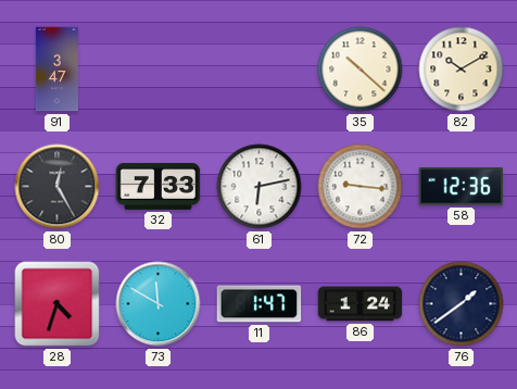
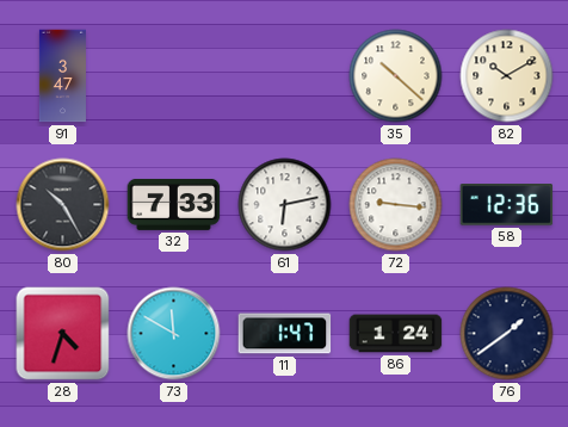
80: 12:25 -> 10:25 (63, 205)
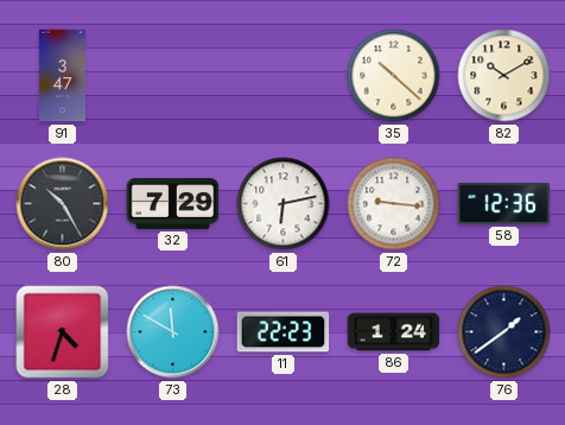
32: 7:33 -> 7:29 (173, 203)
11: 1:47 -> 22:23 (284, 332)
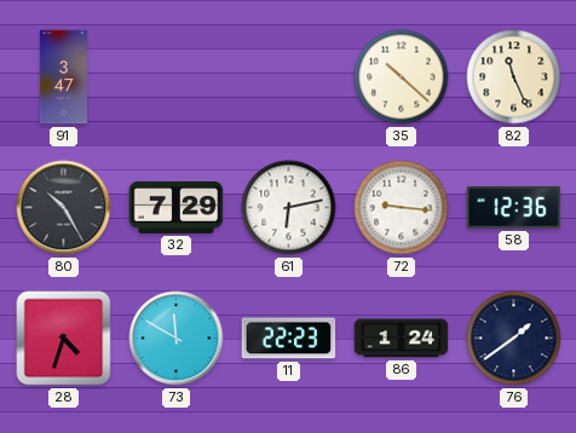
82: 10:10 -> 11:26 (514, 77)
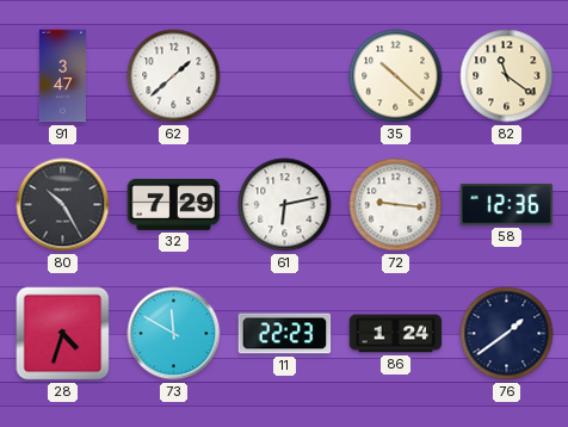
62: none -> 1:38 (174, 76)
82: 11:26 -> 11:21 (507, 76)
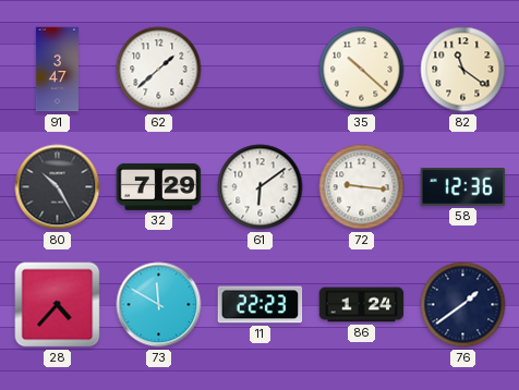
61: 6:13 -> 6:09 (261, 187)
28: 4:33 -> 4:37 (58, 305)
